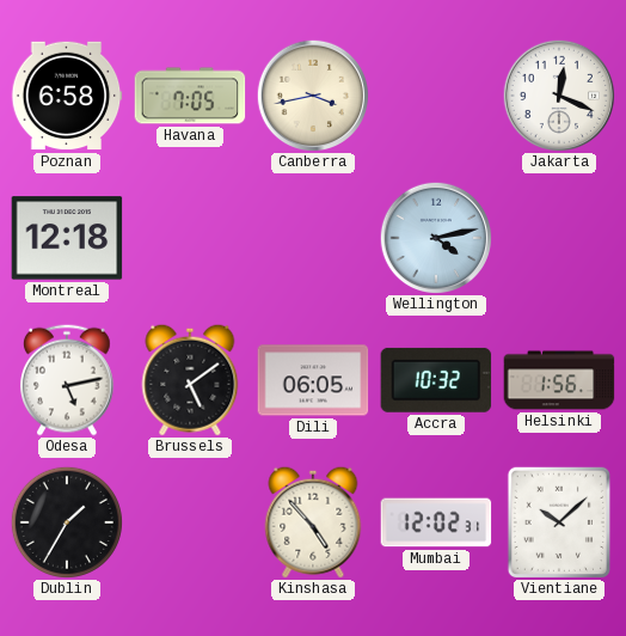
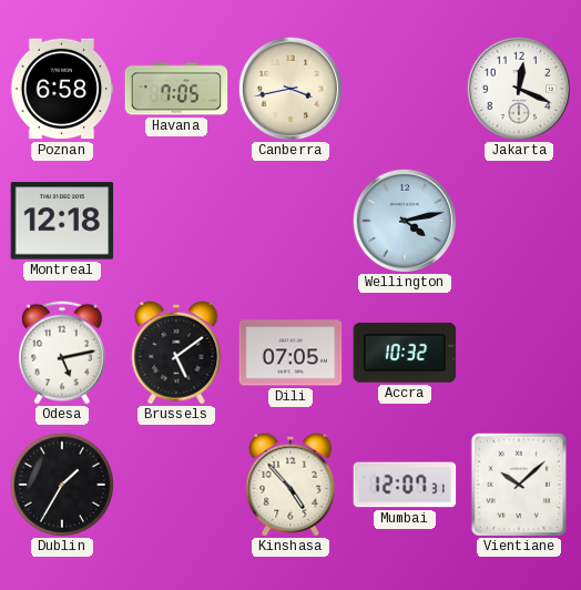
Dili: 06:05 -> 07:05 (290, 353)
Helsinki: 1:56 -> none (559, 380)
Mumbai: 12:02 -> 12:07 (405, 485)
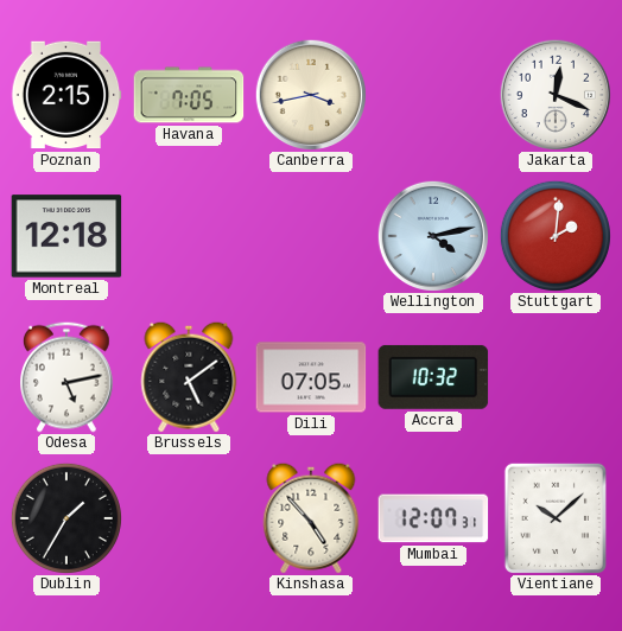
Poznan: 6:58 -> 2:15 (66, 95)
Stuttgart: none -> 2:01 (556, 236)
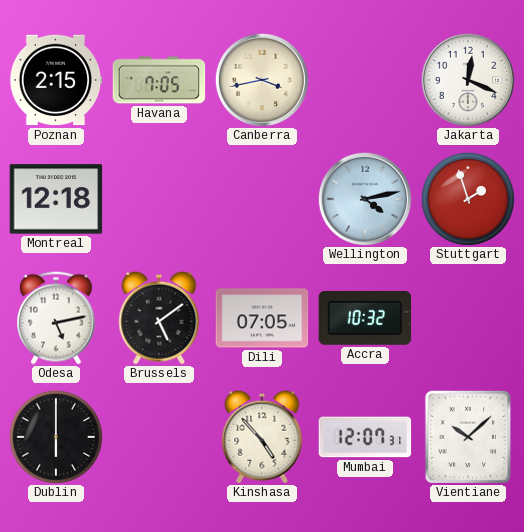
Stuttgart: 2:01 -> 1:57 (468, 199)
Dublin: 1:35 -> 6:00 (56, 437)
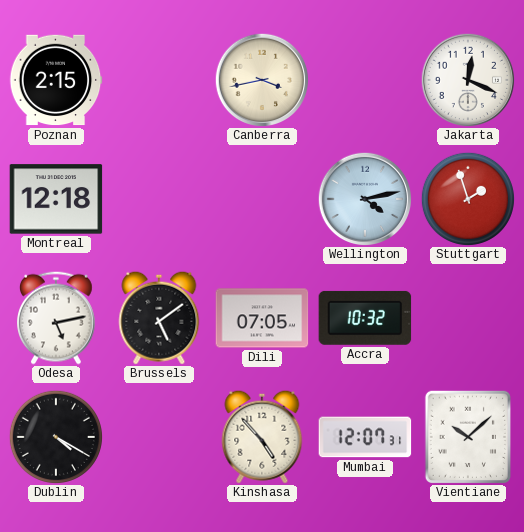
Havana: 7:05 -> none (159, 80)
Dublin: 6:00 -> 4:20 (56, 437)
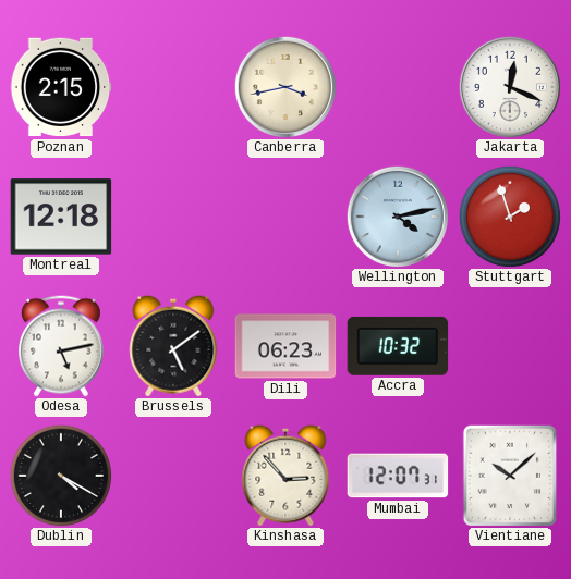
Dili: 07:05 -> 06:23 (285, 346)
Kinshasa: 4:53 -> 2:53 (285, 476)
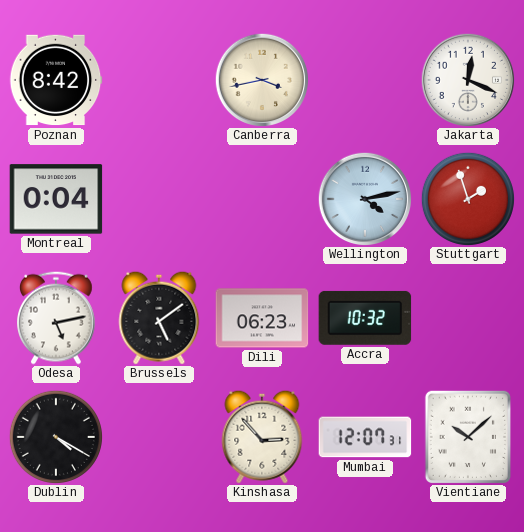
Poznan: 2:15 -> 8:42 (56, 80)
Montreal: 12:18 -> 0:04 (56, 199)
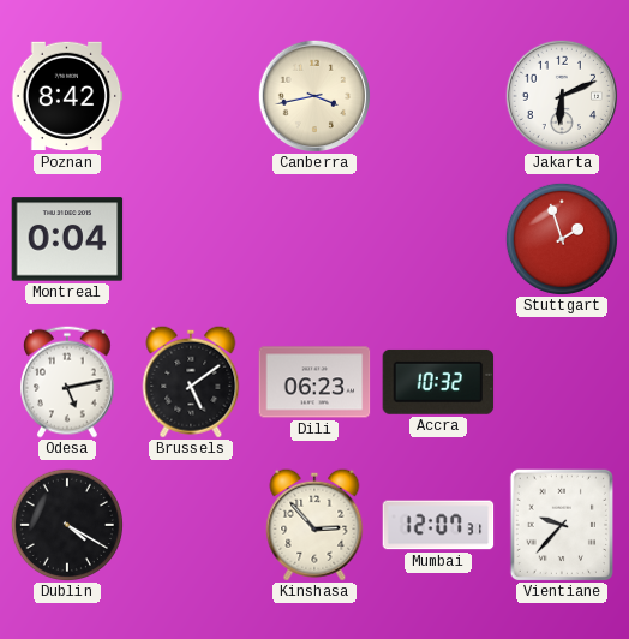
Jakarta: 12:19 -> 6:11 (561, 95)
Wellington: 4:13 -> none (364, 198)
Vientiane: 10:08 -> 9:37 (561, 524)
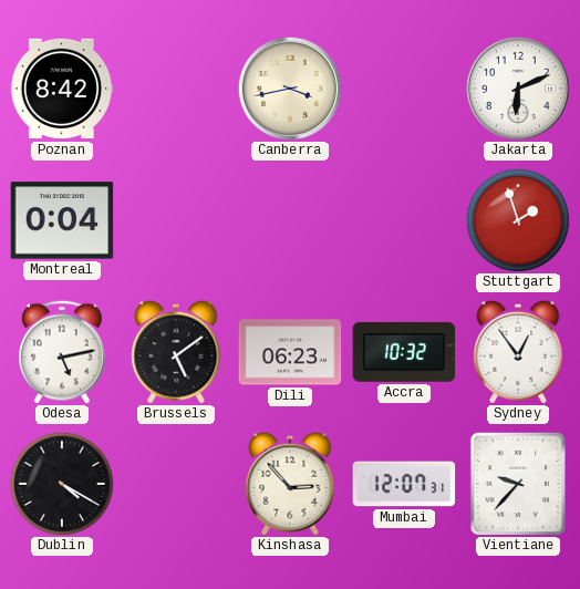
Sydney: none -> 12:54 (518, 352)
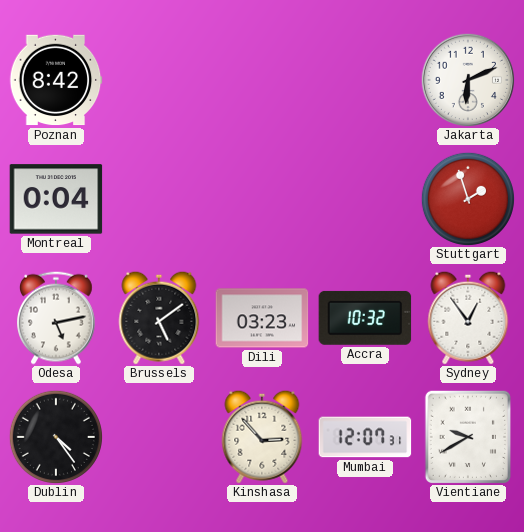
Canberra: 3:43 -> none (289, 87)
Dili: 06:23 -> 03:23 (262, 318)
Dublin: 4:20 -> 4:24 (56, 437)
Vientiane: 9:37 -> 9:40 (467, 436)
